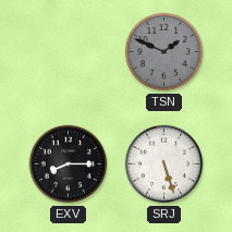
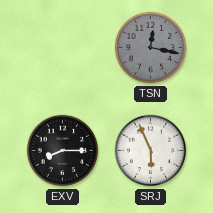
TSN: 1:49 -> 12:17 (151, 48)
SRJ: 5:27 -> 5:56 (151, 151)
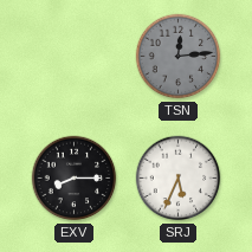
TSN: 12:17 -> 12:14 (179, 57)
SRJ: 5:56 -> 5:34 (179, 179)
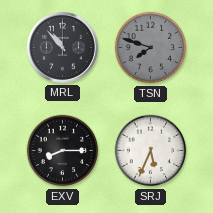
MRL: none -> 10:53 (62, 47)
TSN: 12:14 -> 7:48 (151, 48)
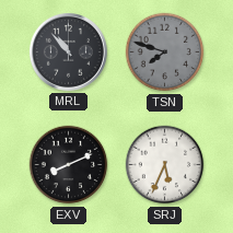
EXV: 8:15 -> 8:11 (69, 165)
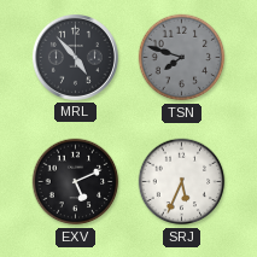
MRL: 10:53 -> 4:53 (75, 57)
EXV: 8:11 -> 5:11 (76, 182)
